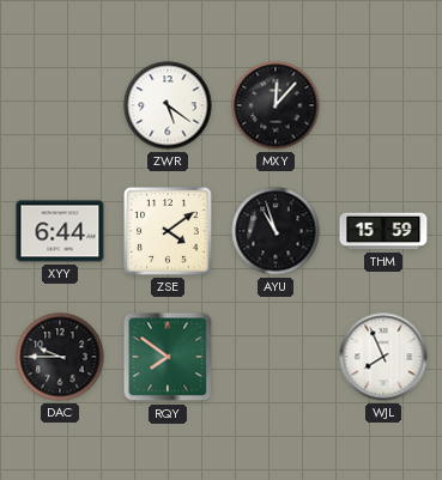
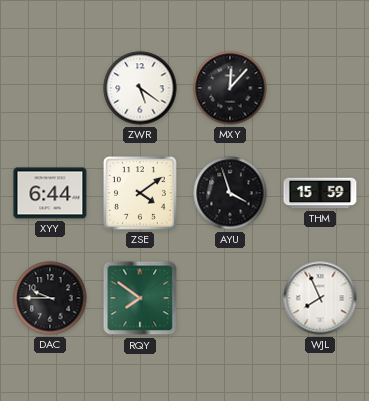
AYU: 10:57 -> 3:57 (230, 193)
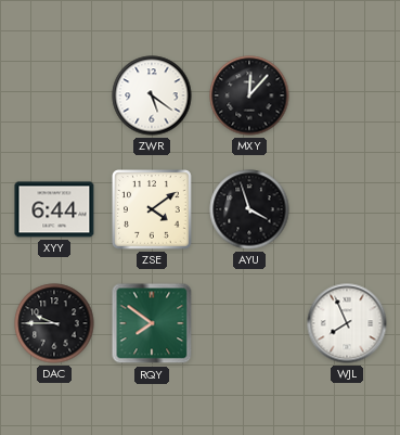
THM: 15:59 -> none (320, 193)
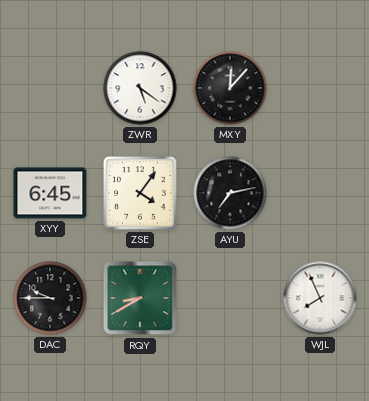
XYY: 6:44 -> 6:45 (50, 193)
ZSE: 4:09 -> 4:06 (140, 193)
AYU: 3:57 -> 7:13 (230, 193)
RQY: 7:51 -> 8:40 (140, 298)
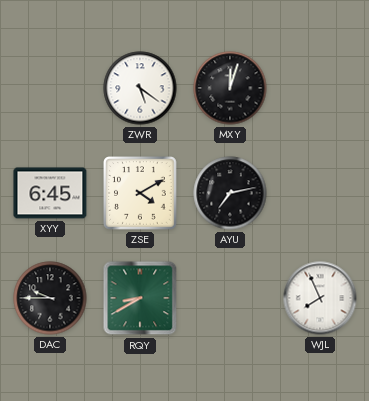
MXY: 12:07 -> 12:03 (230, 88)
ZSE: 4:06 -> 4:10 (140, 193)
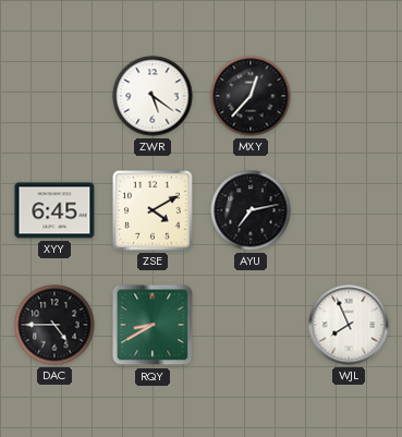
MXY: 12:03 -> 12:37 (251, 96)
DAC: 9:45 -> 4:45 (54, 325)
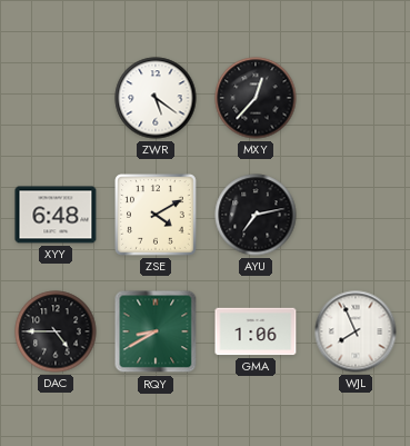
XYY: 6:45 -> 6:48 (56, 215)
GMA: none -> 1:06 (256, 331)
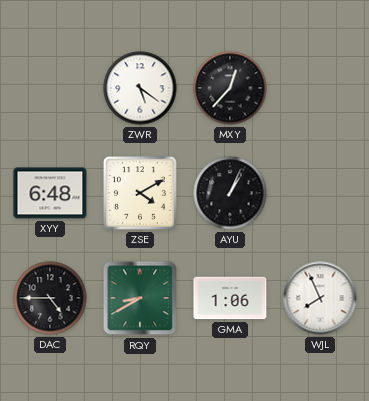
AYU: 7:13 -> 1:04 (230, 193)
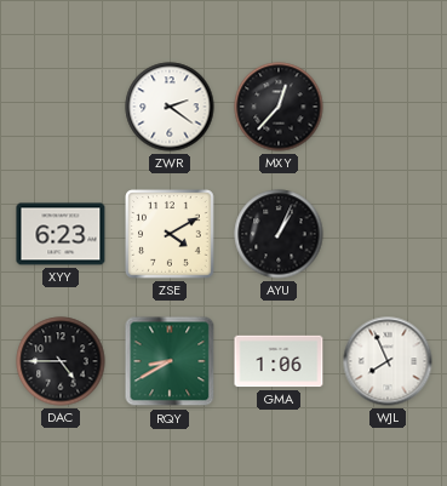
ZWR: 5:21 -> 2:21 (170, 107)
XYY: 6:48 -> 6:23 (61, 234)
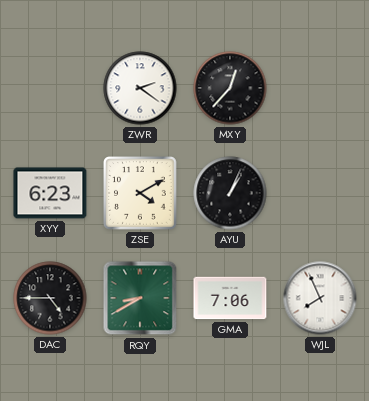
GMA: 1:06 -> 7:06 (230, 298)
